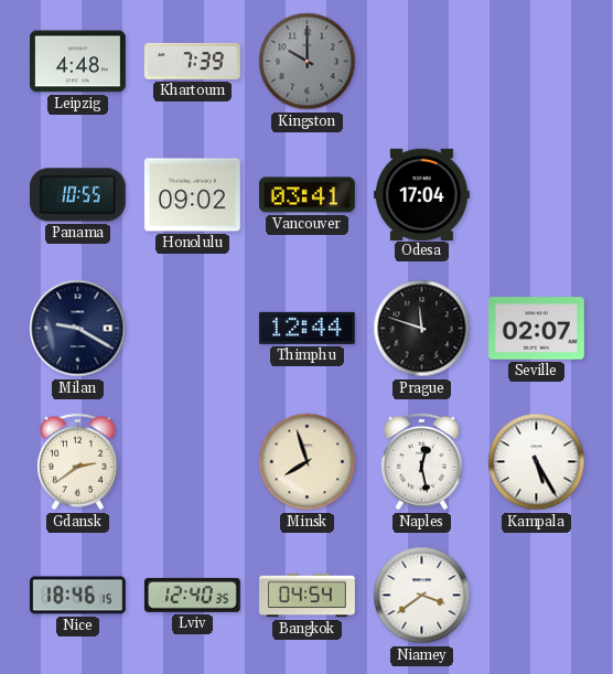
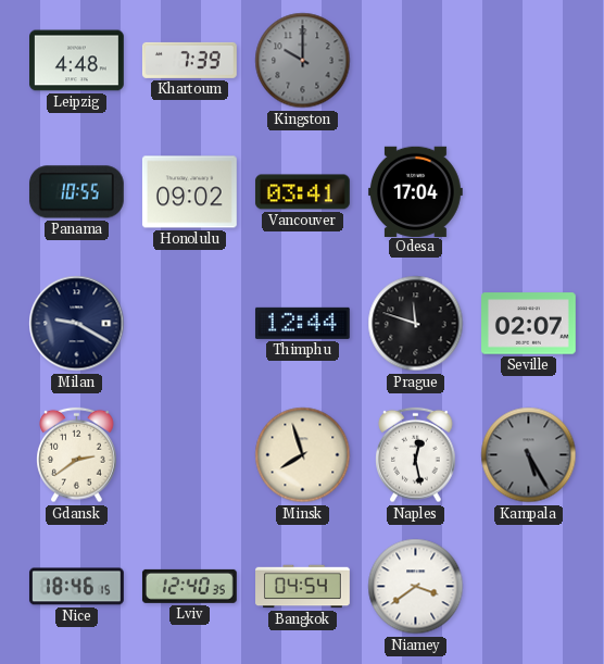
Kampala dial: white -> grey (529, 455)
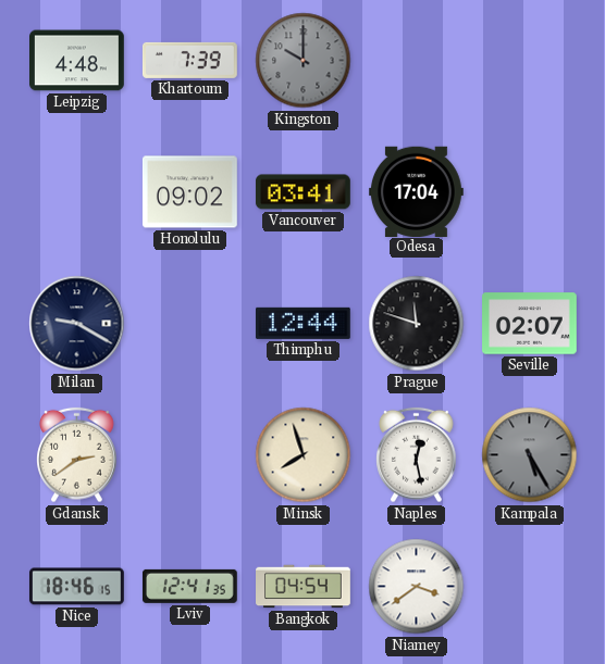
Panama: 10:55 -> none (76, 192)
Lviv: 12:40 -> 12:41 (189, 586)
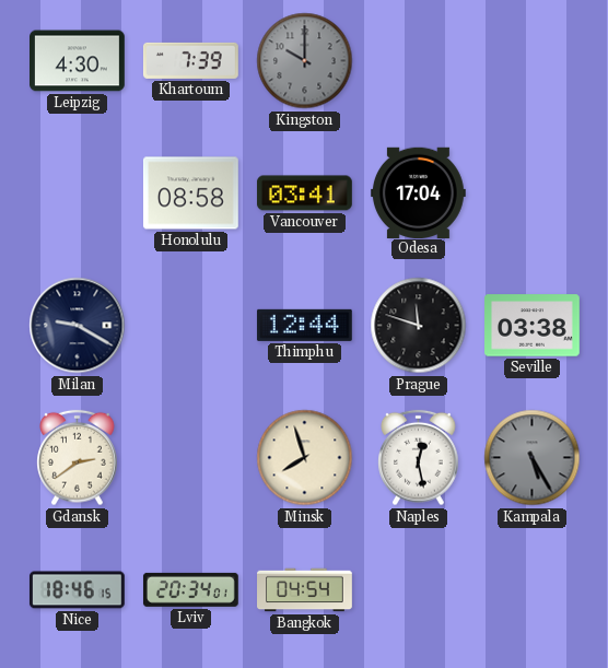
Leipzig: 4:48 -> 4:30 (78, 61)
Honolulu: 09:02 -> 08:58 (190, 194)
Seville: 02:07 -> 03:38 (533, 326)
Lviv: 12:41 -> 20:34 (190, 589)
Niamey: 3:39 -> none (417, 587)
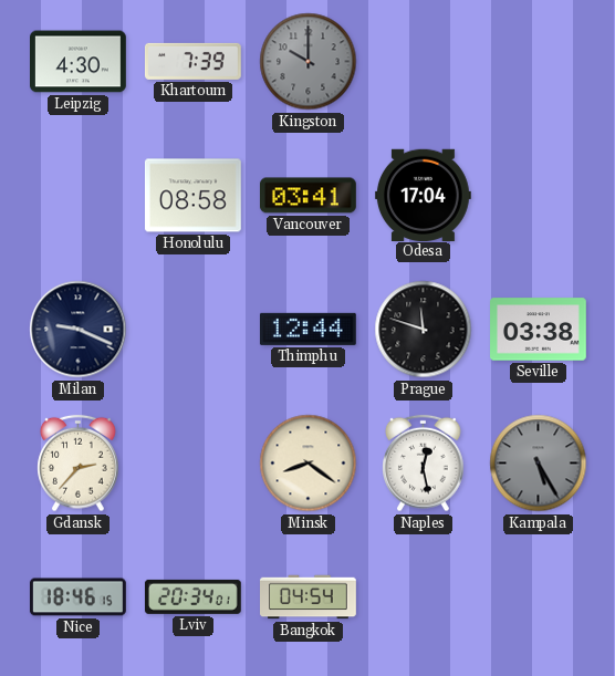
Milan: 9:20 -> 9:19 (79, 330)
Gdansk: 2:39 -> 2:37 (79, 464)
Minsk: 7:57 -> 8:21 (309, 464)
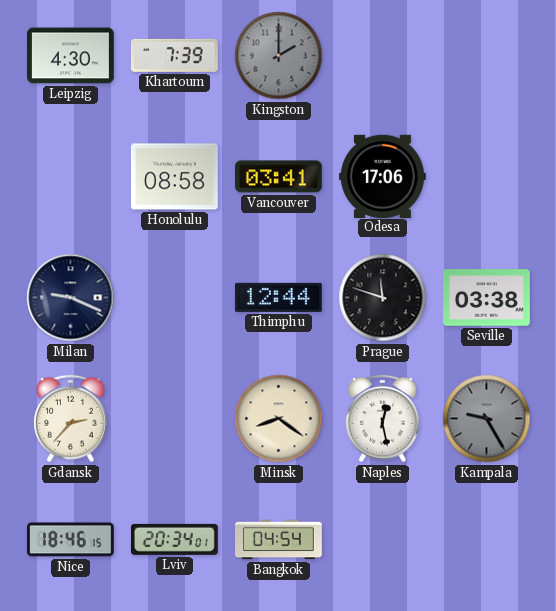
Kingston: 10:00 -> 2:00 (279, 56)
Odesa: 17:04 -> 17:06 (382, 176)
Kampala: 5:25 -> 9:25 (487, 419)
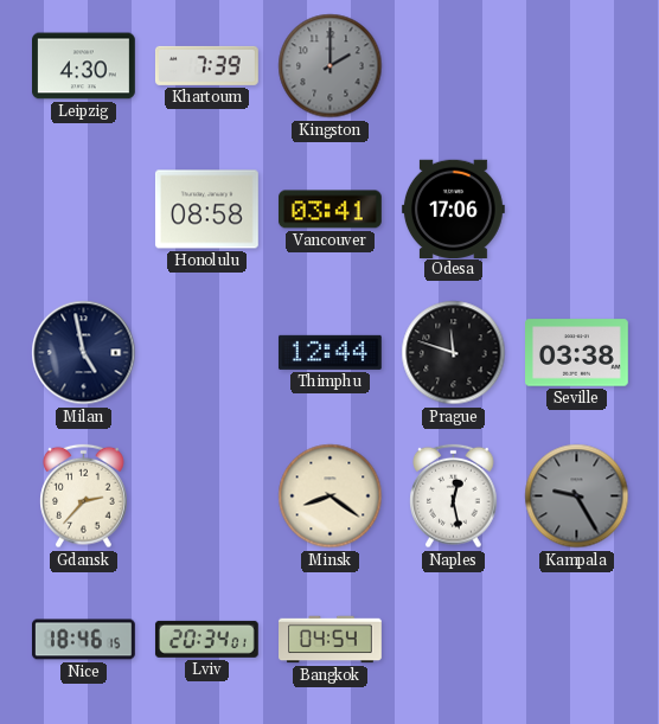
Milan: 9:19 -> 4:58 (84, 353)
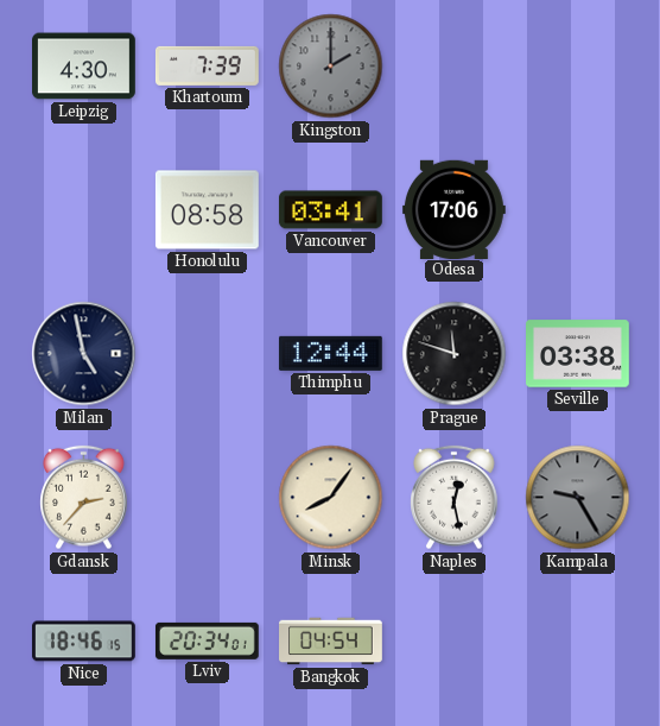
Minsk: 8:21 -> 8:06 (331, 498)
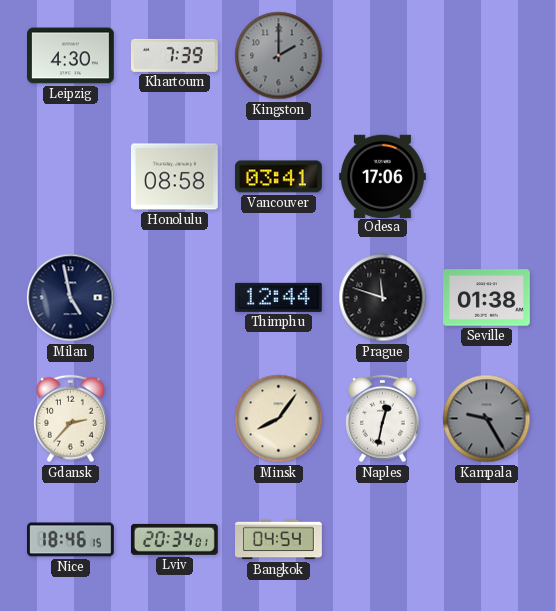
Seville: 03:38 -> 01:38 (487, 298)
Naples: 12:28 -> 12:32 (383, 419)
